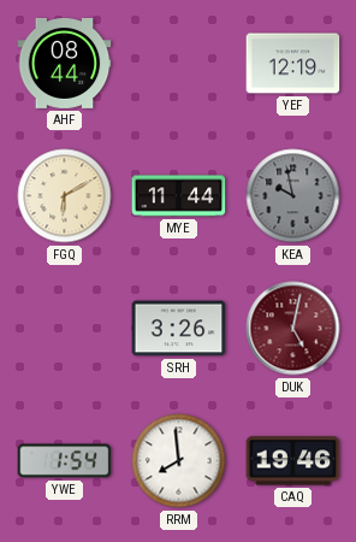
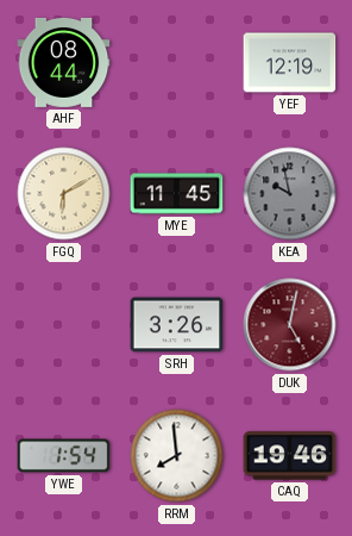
MYE: 11:44 -> 11:45 (177, 194)
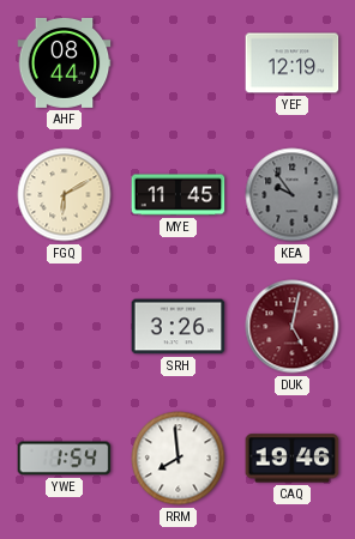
KEA: 9:58 -> 9:54 (293, 195)
